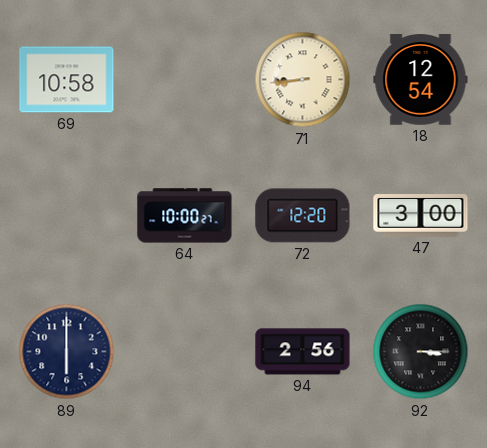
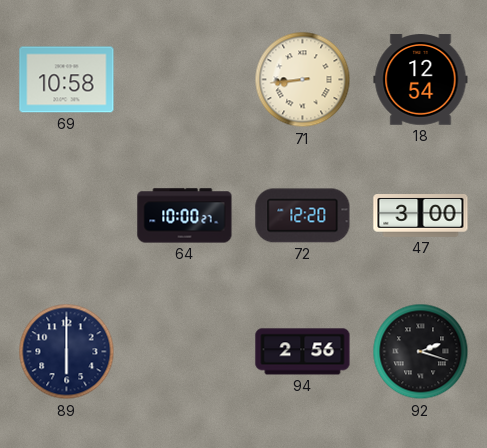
92: 3:15 -> 2:18 (421, 352)
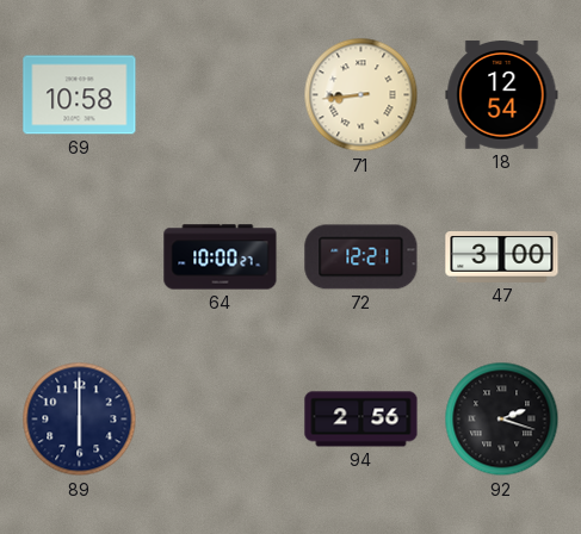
72: 12:20 -> 12:21 (361, 257)
